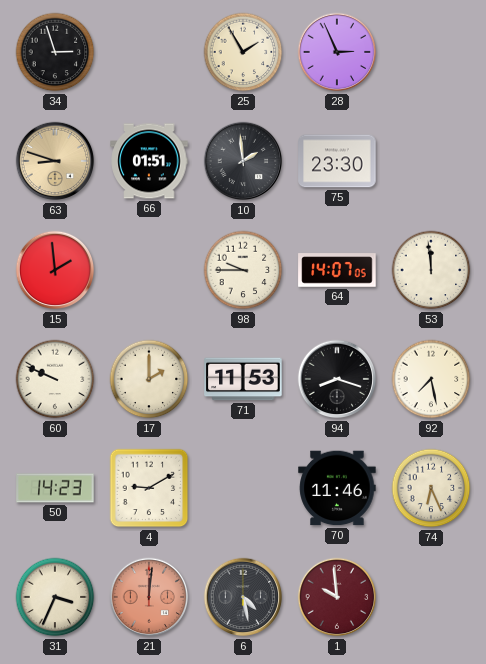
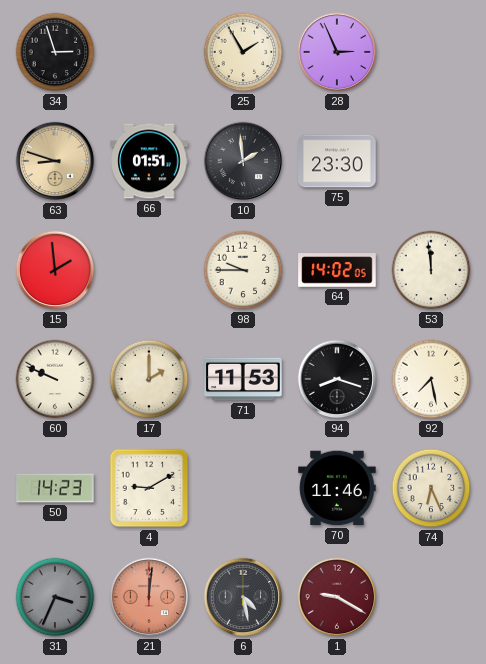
64: 14:07 -> 14:02 (337, 270)
31 dial: cream -> grey (55, 597)
1: 9:59 -> 9:20 (337, 597)
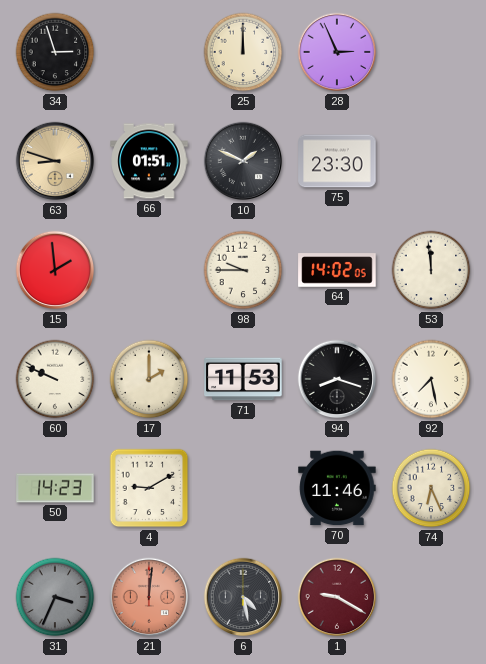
25: 1:55 -> 12:00 (243, 52)
10: 1:59 -> 1:49 (243, 161)
